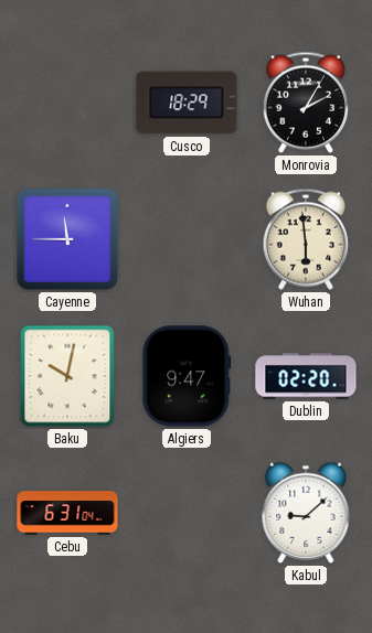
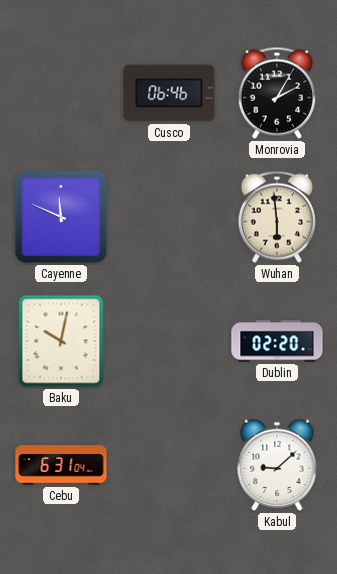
Cusco: 18:29 -> 06:46 (169, 93)
Cayenne: 11:45 -> 11:49 (61, 217)
Algiers: 9:47 -> none (187, 376)
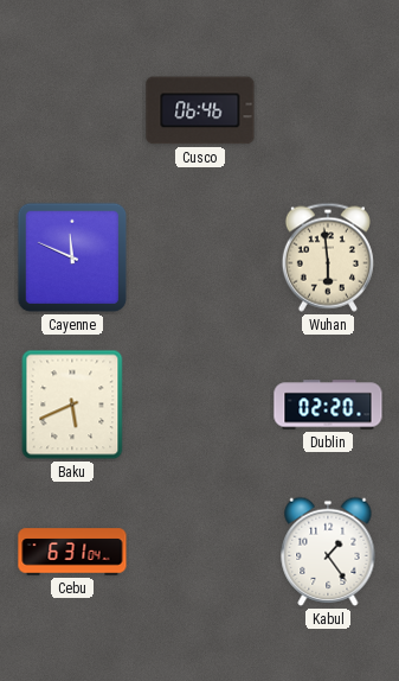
Monrovia: 2:05 -> none (277, 93)
Baku: 10:02 -> 5:41 (72, 405)
Kabul: 9:08 -> 1:24 (328, 552)
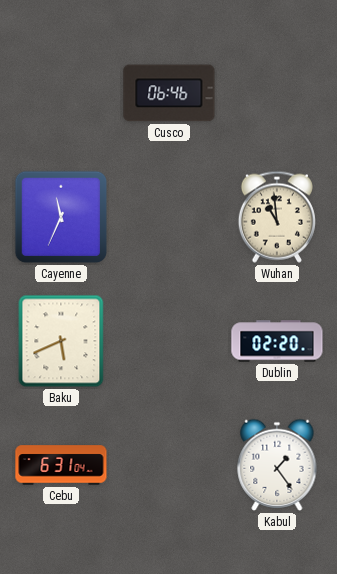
Cayenne: 11:49 -> 11:34 (61, 217)
Wuhan: 5:59 -> 10:59 (277, 217)
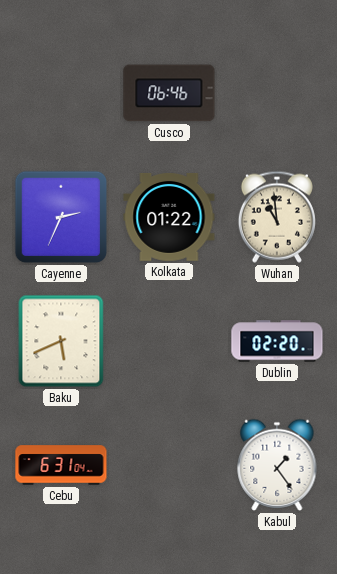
Cayenne: 11:34 -> 2:34 (61, 217)
Kolkata: none -> 01:22 (169, 217)
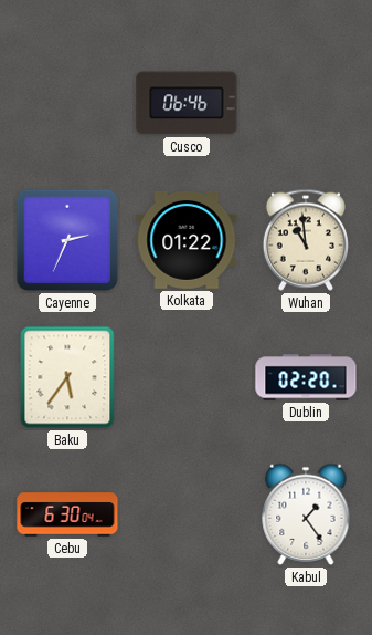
Baku: 5:41 -> 5:36 (67, 377)
Cebu: 6:31 -> 6:30 (67, 514)
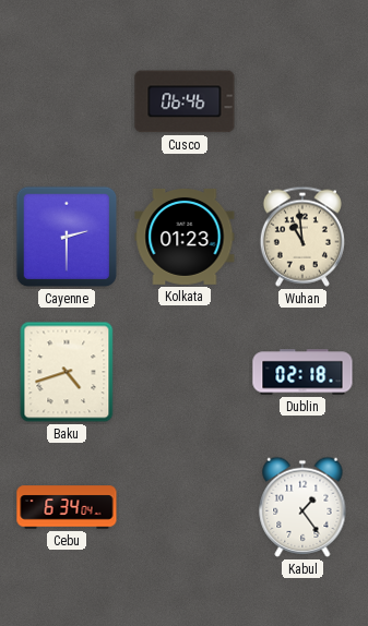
Cayenne: 2:34 -> 2:30 (67, 237)
Kolkata: 01:22 -> 01:23 (185, 237)
Baku: 5:36 -> 4:42 (67, 372)
Dublin: 02:20 -> 02:18 (302, 372)
Cebu: 6:30 -> 6:34 (67, 507)
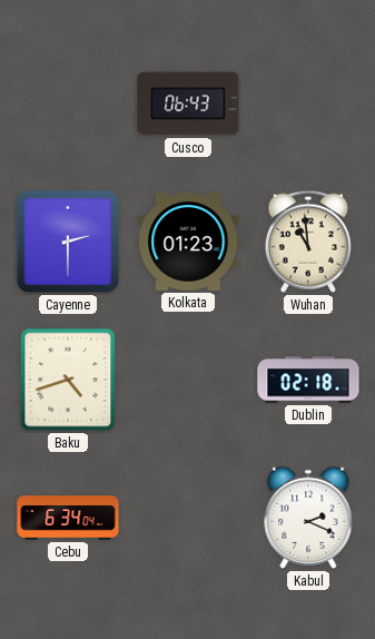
Cusco: 06:46 -> 06:43 (188, 104)
Kabul: 1:24 -> 2:19 (308, 518)
